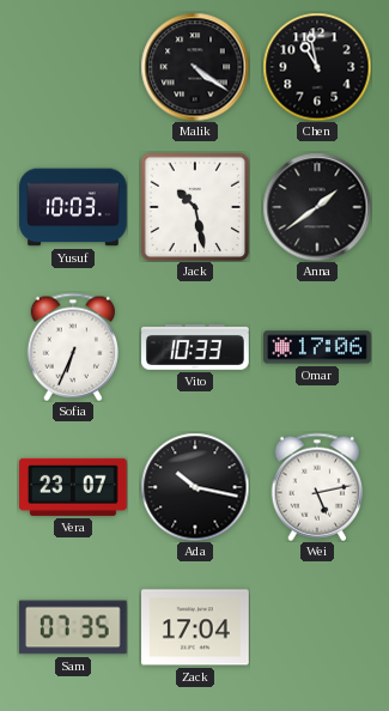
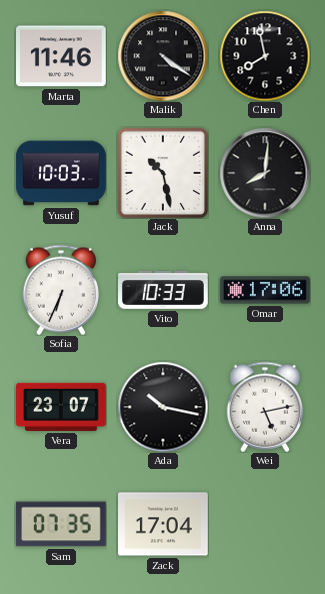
Marta: none -> 11:46 (62, 56)
Chen: 10:58 -> 7:58 (265, 56)
Anna: 1:39 -> 8:01 (265, 173)
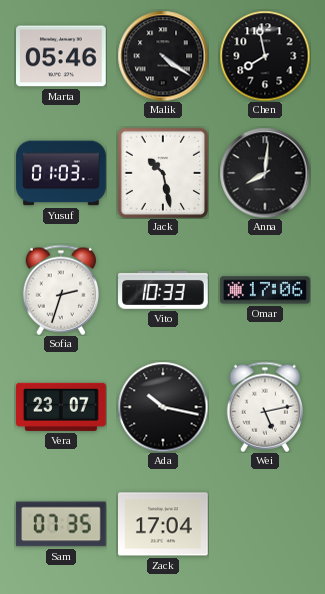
Marta: 11:46 -> 05:46 (62, 56)
Yusuf: 10:03 -> 01:03 (61, 173)
Sofia: 6:34 -> 2:33 (60, 290)
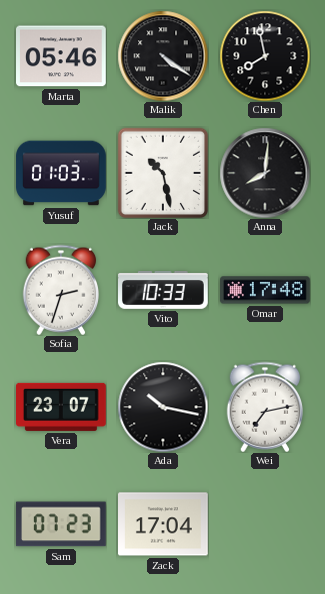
Omar: 17:06 -> 17:48 (265, 290)
Wei: 5:13 -> 7:13 (264, 407)
Sam: 07:35 -> 07:23 (61, 524)
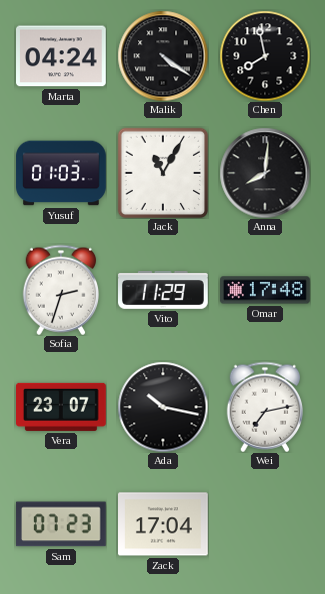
Marta: 05:46 -> 04:24 (62, 56)
Jack: 10:28 -> 11:05 (162, 172)
Vito: 10:33 -> 11:29 (164, 290)
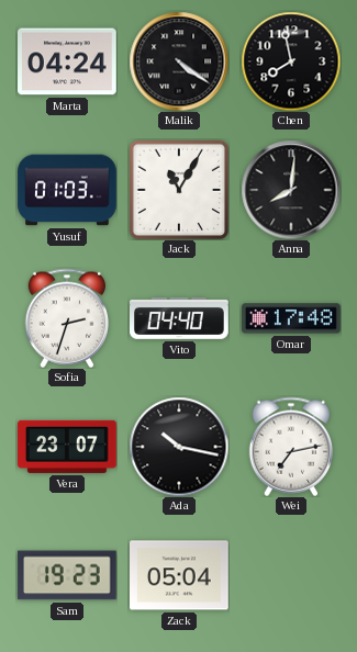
Vito: 11:29 -> 04:40 (180, 318)
Sam: 07:23 -> 19:23 (67, 575)
Zack: 17:04 -> 05:04 (180, 575)
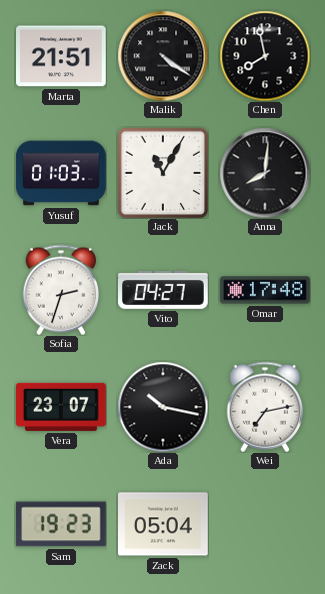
Marta: 04:24 -> 21:51 (62, 56)
Vito: 04:40 -> 04:27 (164, 290)
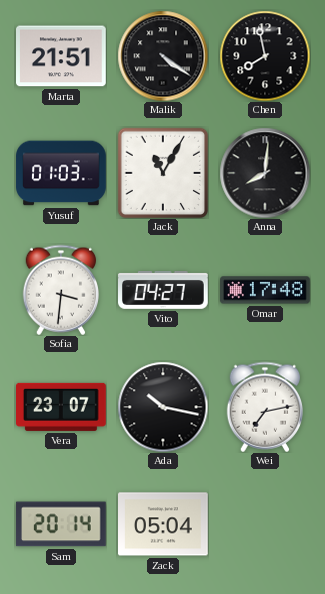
Sofia: 2:33 -> 3:31 (60, 290)
Sam: 19:23 -> 20:14 (61, 524)
